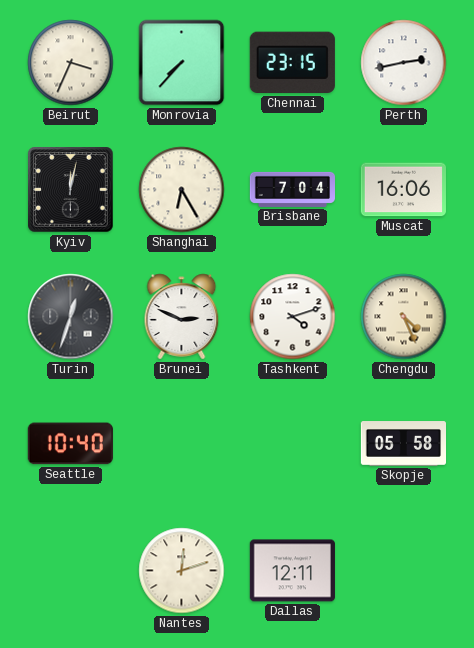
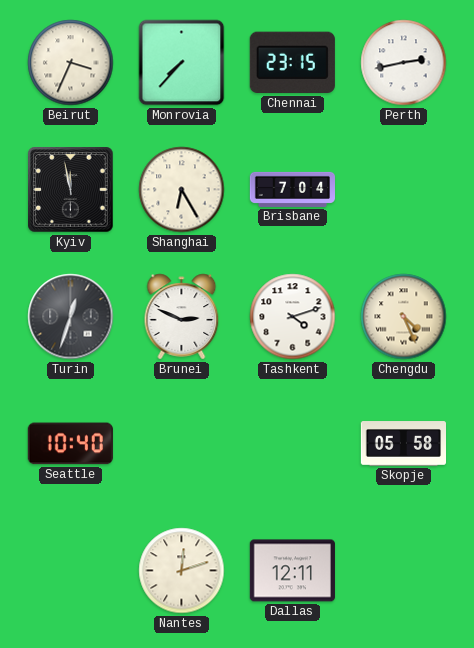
Kyiv: 12:02 -> 11:58 (71, 190)
Muscat: 16:06 -> none (403, 190)
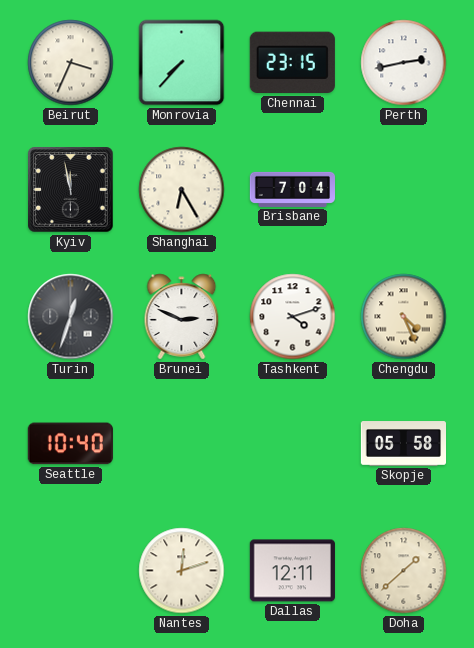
Doha: none -> 1:38 (404, 571)
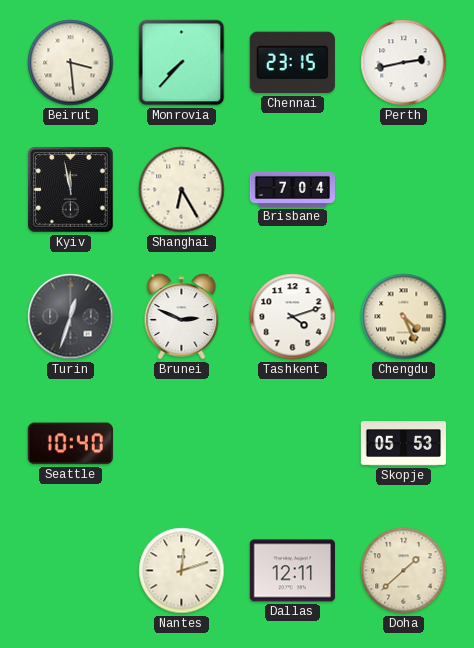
Beirut: 3:34 -> 3:29 (71, 63)
Skopje: 05:58 -> 05:53 (403, 444)
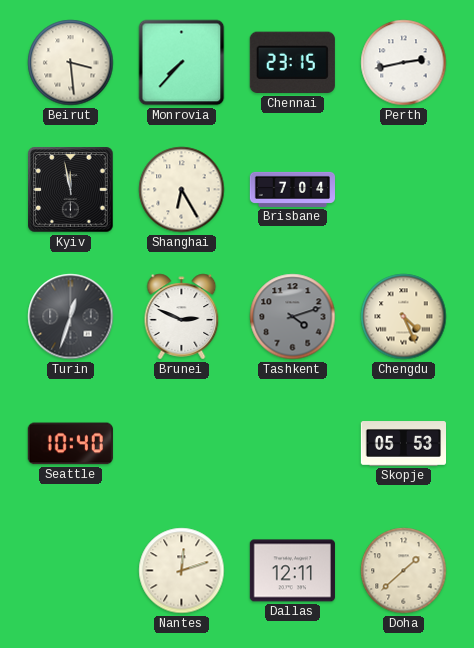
Tashkent dial: white -> grey (293, 317)
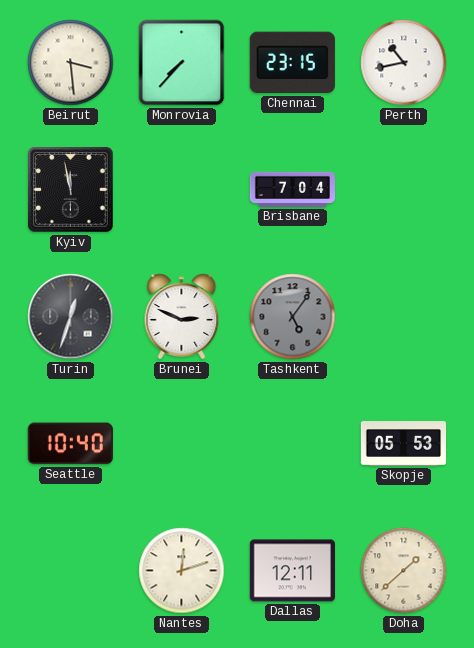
Perth: 2:43 -> 10:43 (404, 63)
Shanghai: 6:25 -> none (182, 190)
Tashkent: 4:12 -> 5:06 (293, 317)
Chengdu: 4:26 -> none (404, 317)
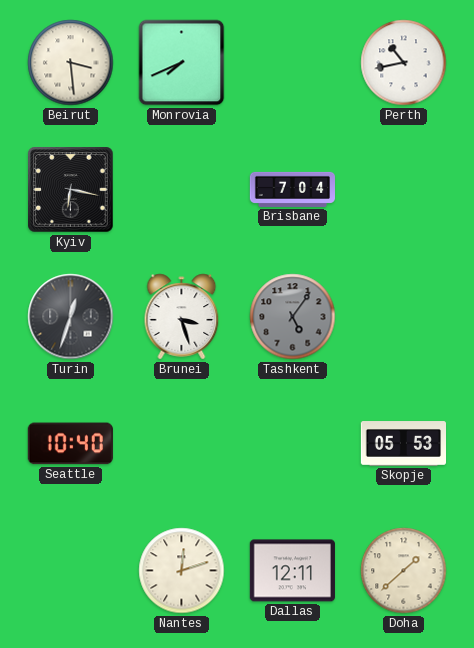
Monrovia: 7:37 -> 7:41 (182, 63)
Chennai: 23:15 -> none (292, 63)
Kyiv: 11:58 -> 6:17 (71, 190)
Brunei: 2:49 -> 3:27 (182, 317)
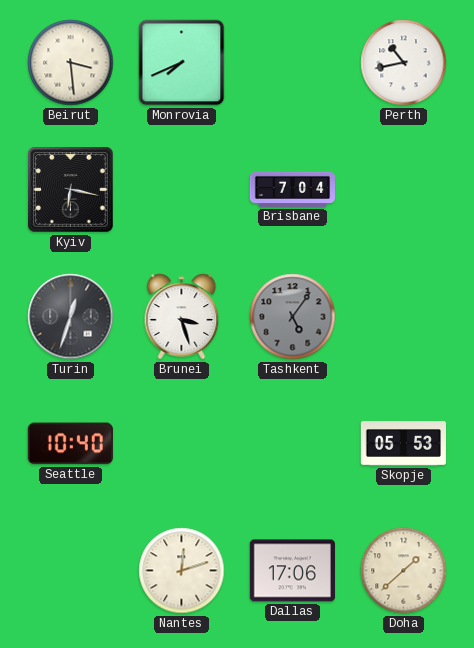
Dallas: 12:11 -> 17:06 (292, 571)
